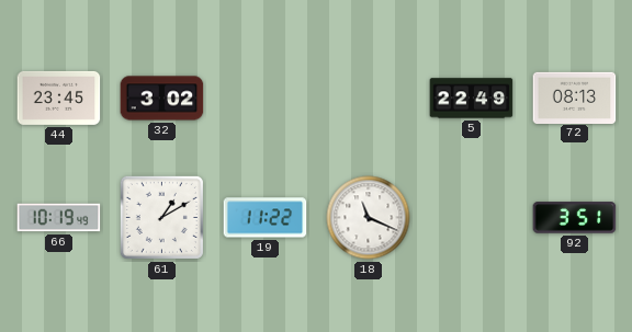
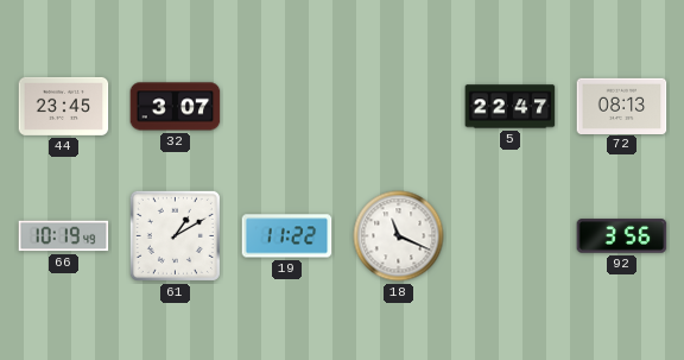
32: 3:02 -> 3:07 (176, 107)
5: 22:49 -> 22:47 (511, 107)
92: 3:51 -> 3:56 (622, 236)
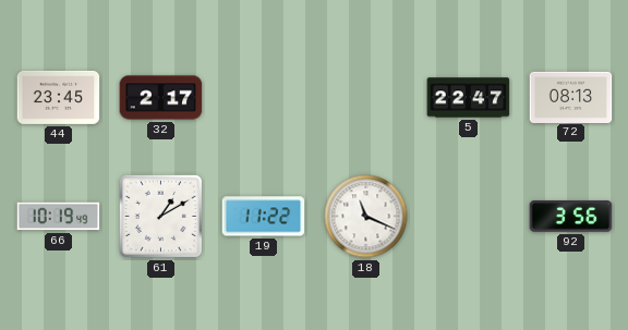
32: 3:07 -> 2:17 (161, 98)
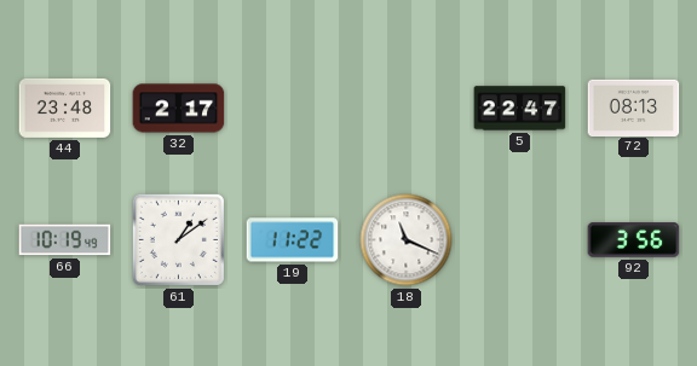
44: 23:45 -> 23:48 (65, 108)
61: 1:10 -> 1:09 (178, 239)
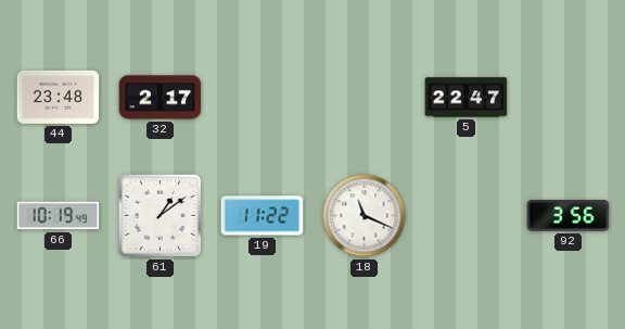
72: 08:13 -> none (634, 108)
